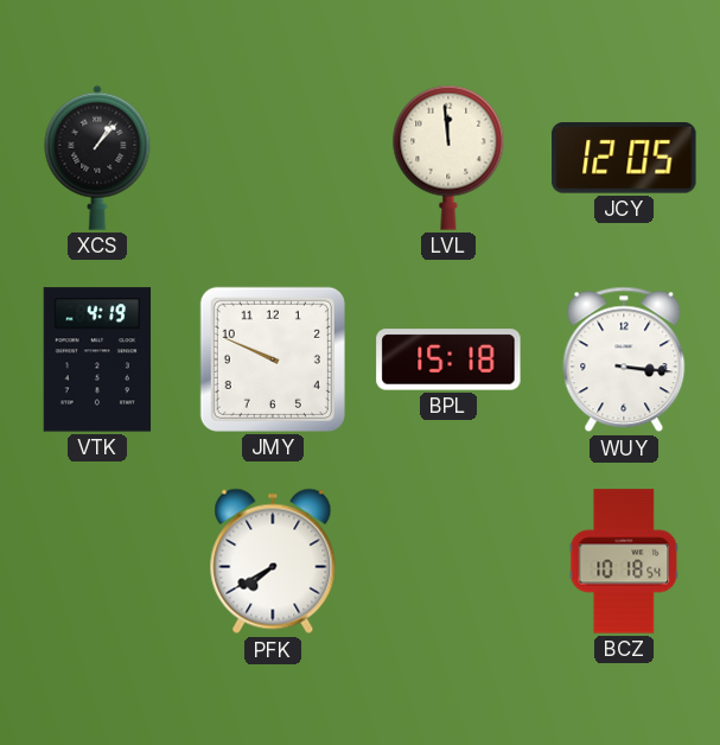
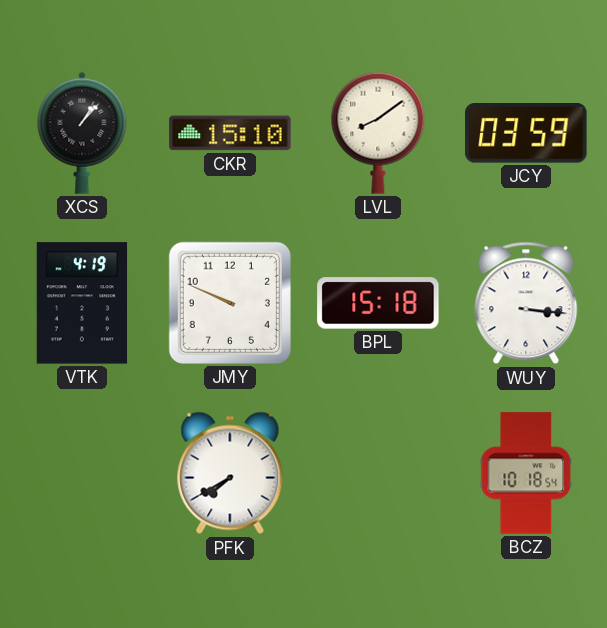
CKR: none -> 15:10 (230, 133)
LVL: 11:59 -> 8:09 (378, 133)
JCY: 12:05 -> 03:59 (526, 134)
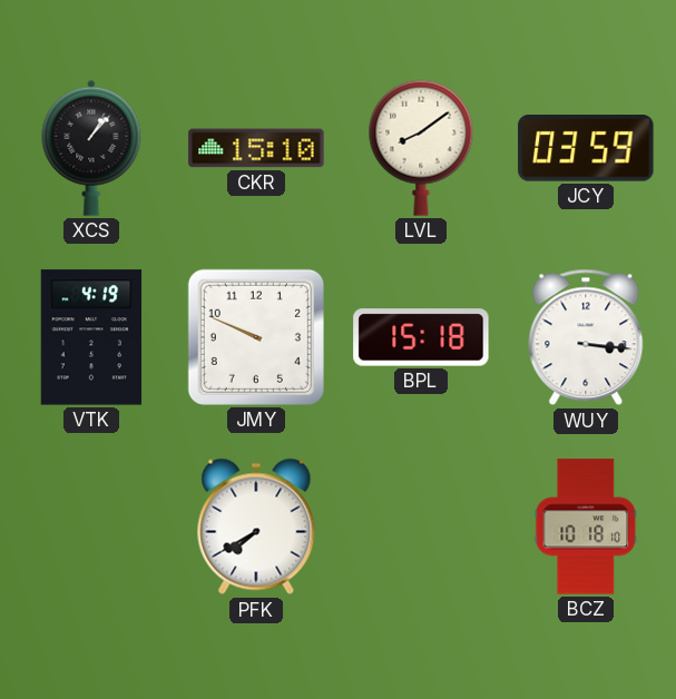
BCZ: 10:18:54 -> 10:18:10 (586, 526)
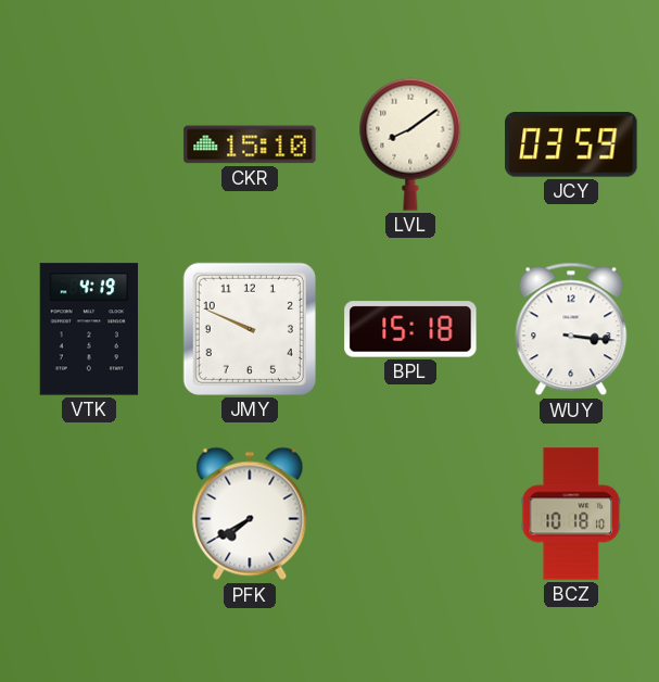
XCS: 1:07 -> none (91, 148)
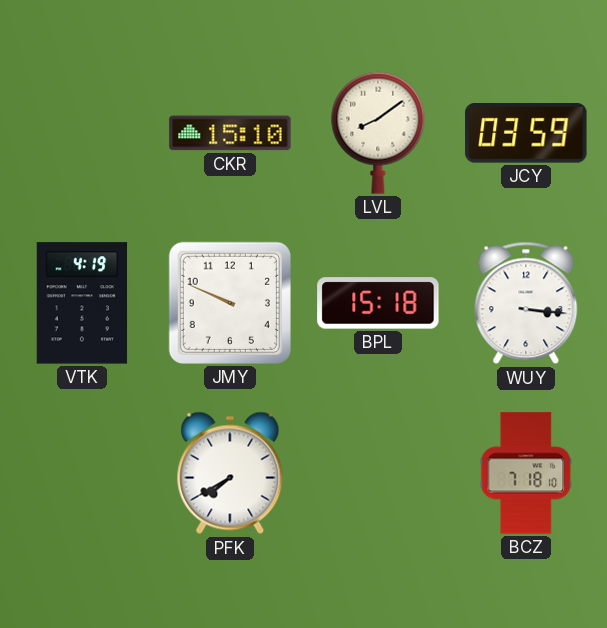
BCZ: 10:18 -> 7:18 (526, 473)
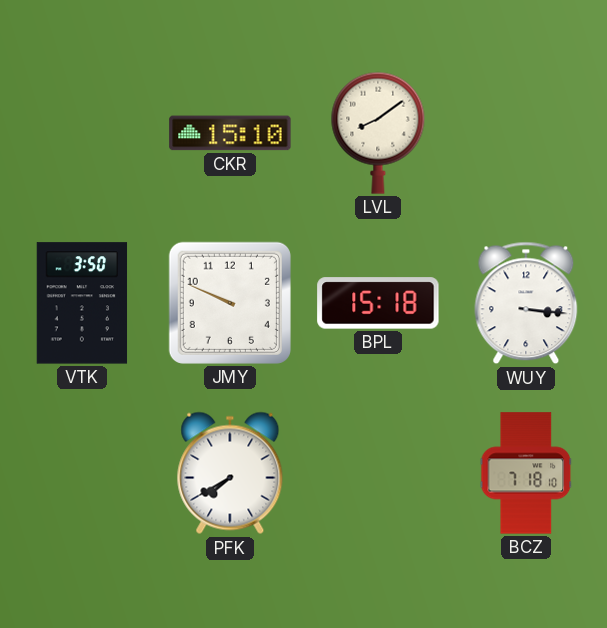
JCY: 03:59 -> none (526, 134)
VTK: 4:19 -> 3:50 (82, 303)
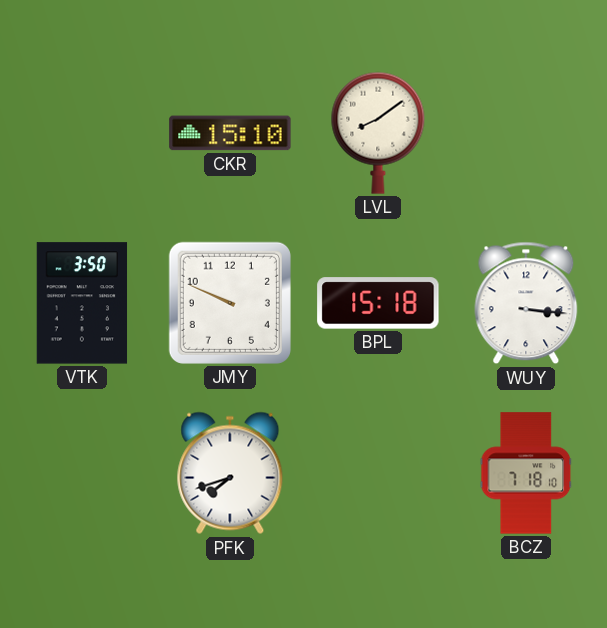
PFK: 7:40 -> 7:42 (230, 473)
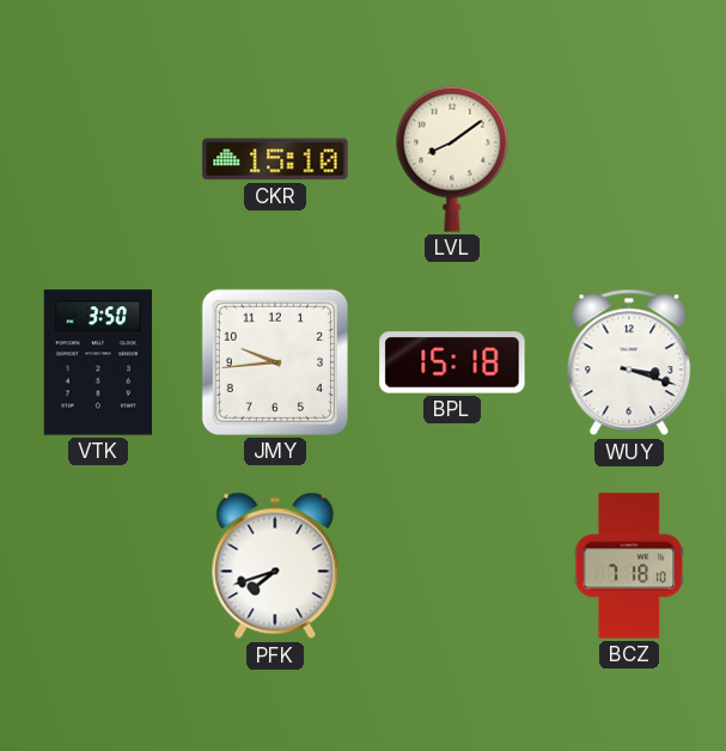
JMY: 9:49 -> 9:44 (275, 362)
WUY: 3:16 -> 3:18 (629, 362)
